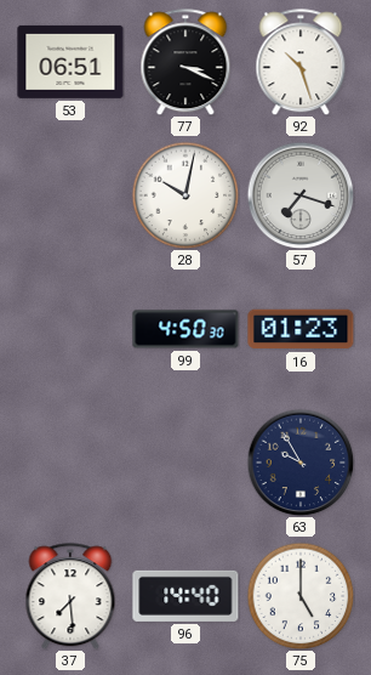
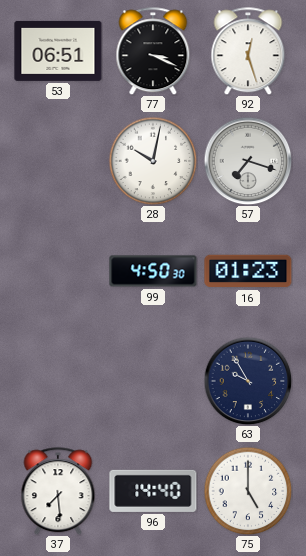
92: 10:27 -> 12:27 (248, 51)
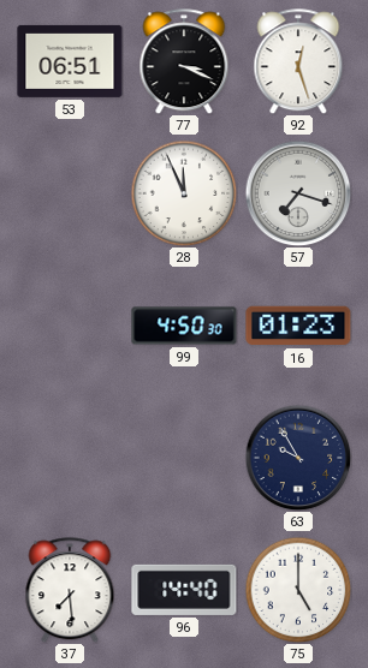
28: 10:02 -> 11:56 (184, 193)
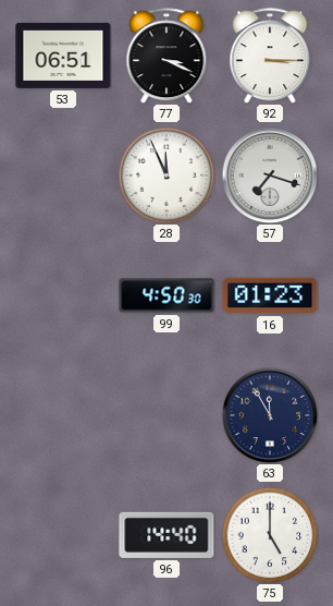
92: 12:27 -> 3:15 (270, 56)
63: 9:55 -> 11:55 (270, 415)
37: 7:29 -> none (70, 590)
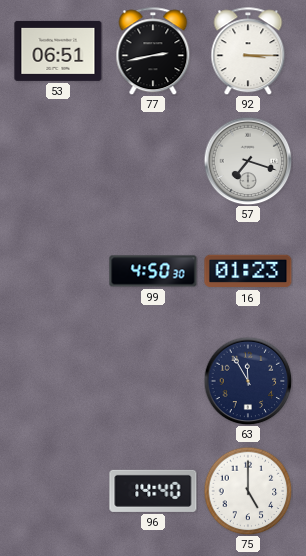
77: 3:19 -> 2:43 (153, 51)
28: 11:56 -> none (166, 175)
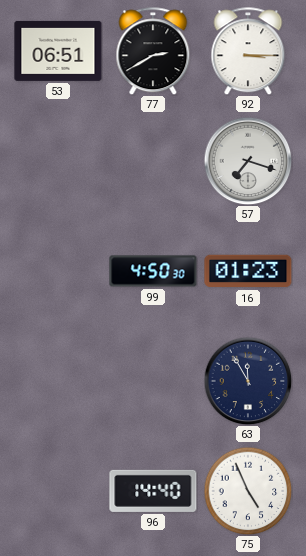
77: 2:43 -> 2:40 (153, 51)
75: 5:00 -> 4:56 (248, 491)
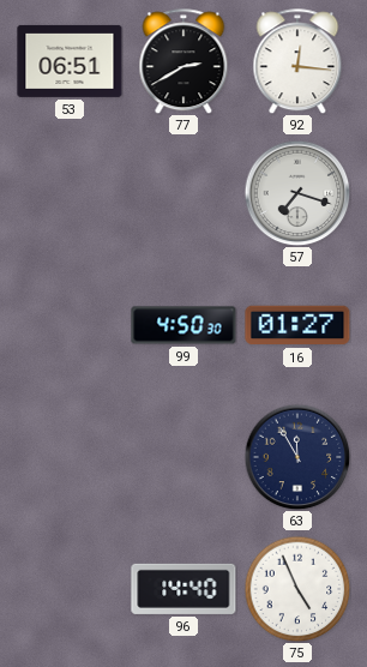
92: 3:15 -> 12:16 (297, 61)
16: 01:23 -> 01:27 (297, 325)
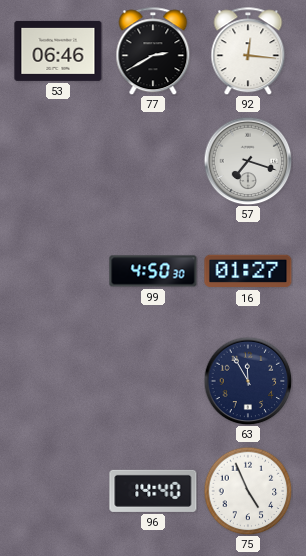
53: 06:51 -> 06:46 (58, 51)
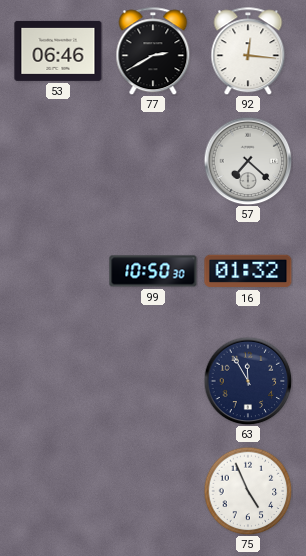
57: 7:18 -> 7:22 (248, 161)
99: 4:50 -> 10:50 (153, 271)
16: 01:27 -> 01:32 (248, 271)
96: 14:40 -> none (153, 491)
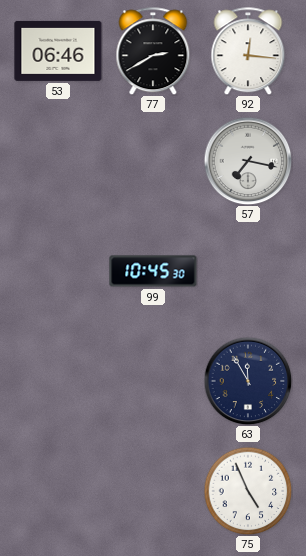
57: 7:22 -> 7:17 (248, 161)
99: 10:50 -> 10:45 (153, 271)
16: 01:32 -> none (248, 271)
